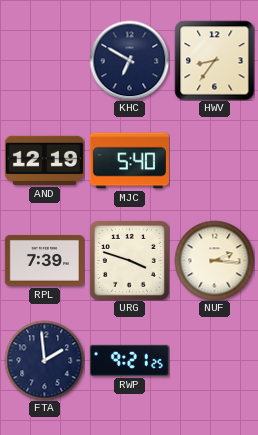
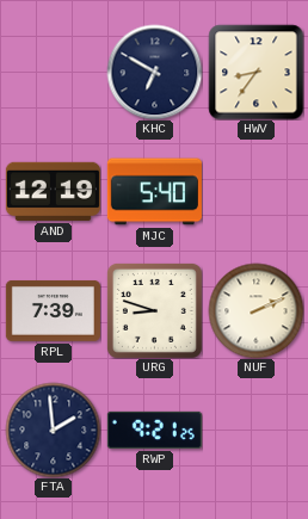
URG: 3:48 -> 8:48 (154, 310)
NUF: 2:16 -> 2:11 (255, 310)
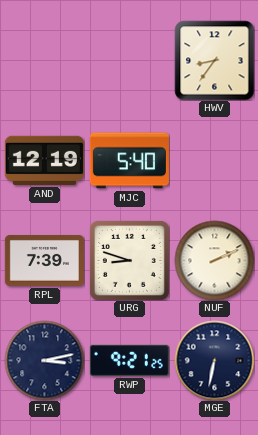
KHC: 6:50 -> none (154, 72)
FTA: 1:59 -> 3:13 (44, 360)
MGE: none -> 6:32 (214, 360)
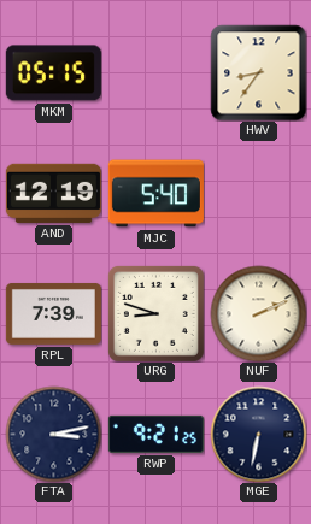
MKM: none -> 05:15 (53, 73)
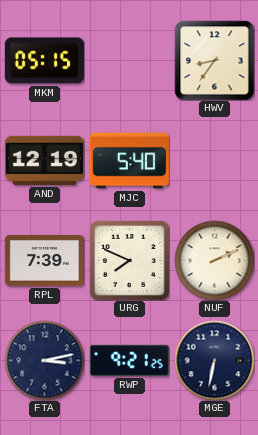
URG: 8:48 -> 7:49 (129, 260)
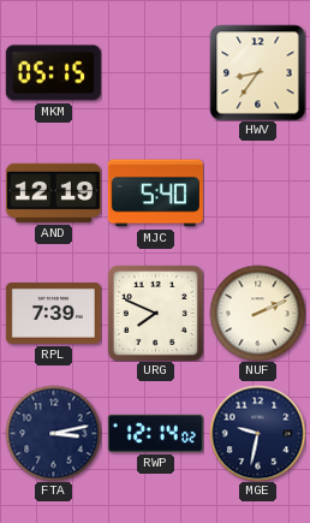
RWP: 9:21 -> 12:14 (155, 433)
MGE: 6:32 -> 9:32 (257, 433)
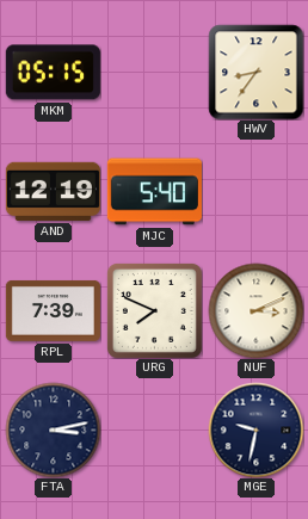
NUF: 2:11 -> 3:11 (255, 310)
RWP: 12:14 -> none (155, 433)
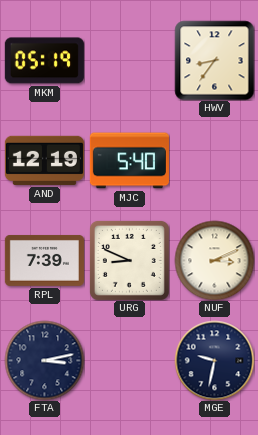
MKM: 05:15 -> 05:19 (44, 61)
URG: 7:49 -> 8:49 (129, 260)
